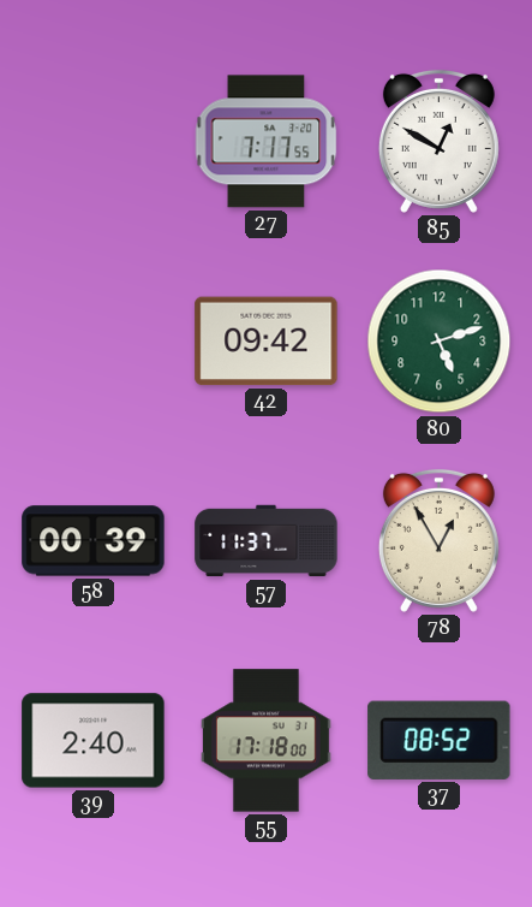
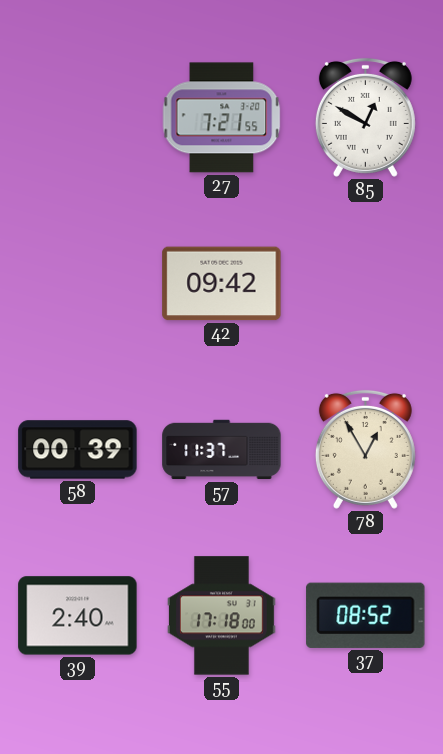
27: 7:17 -> 7:21 (222, 118)
80: 5:12 -> none (440, 342)
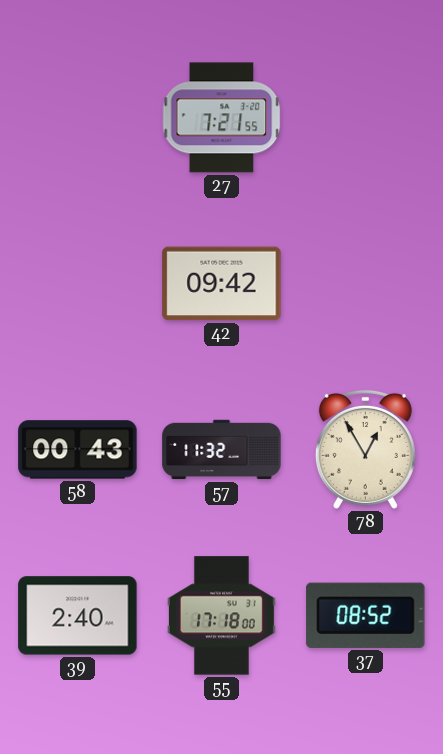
85: 12:50 -> none (365, 117)
58: 00:39 -> 00:43 (78, 450)
57: 11:37 -> 11:32 (222, 450)
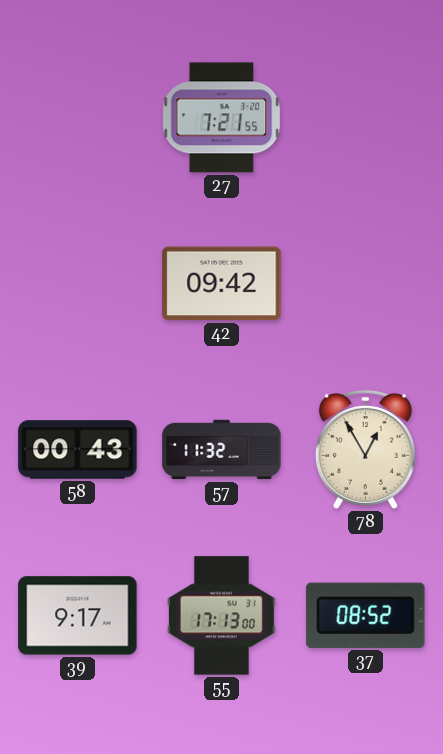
39: 2:40 -> 9:17 (78, 616)
55: 17:18 -> 17:13 (221, 616)
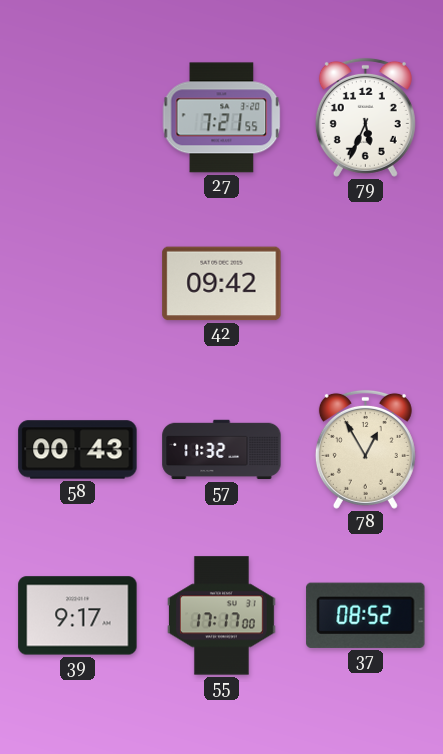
79: none -> 5:34 (365, 117)
55: 17:13 -> 17:17 (221, 616)
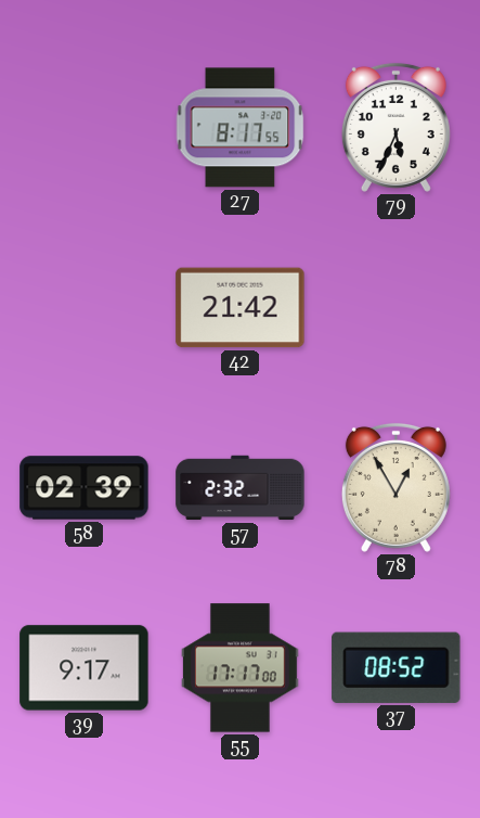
27: 7:21 -> 8:17 (241, 128)
42: 09:42 -> 21:42 (241, 308)
58: 00:43 -> 02:39 (85, 488)
57: 11:32 -> 2:32 (241, 488)
